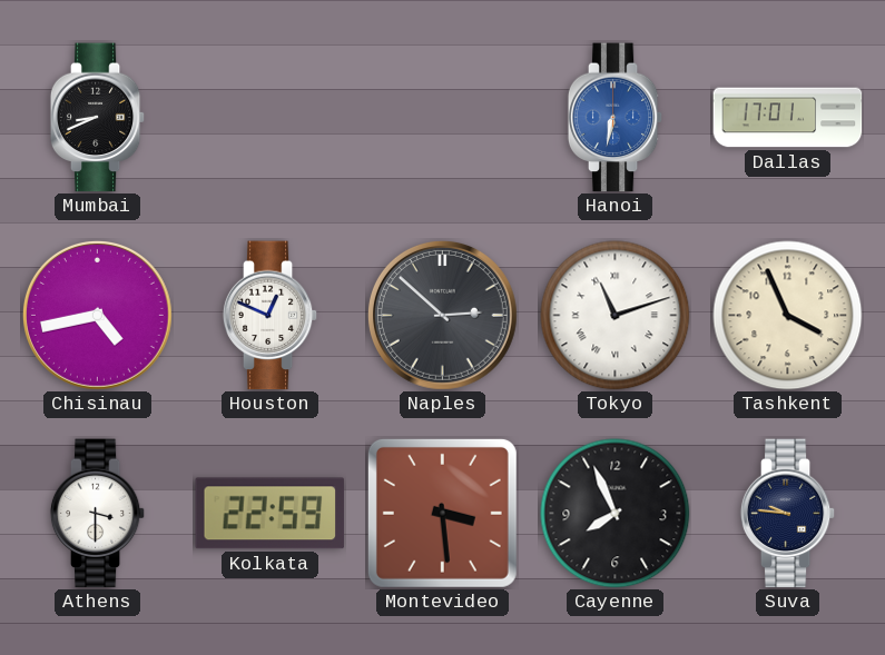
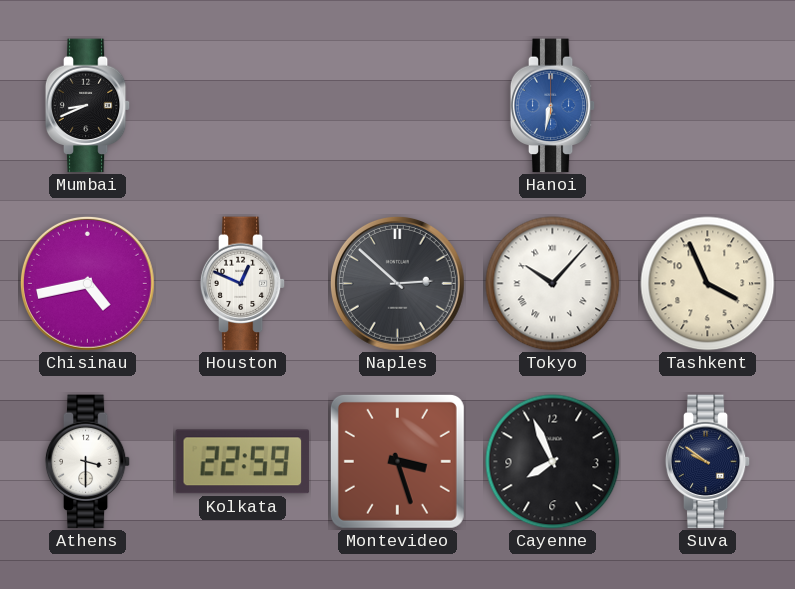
Dallas: 17:01 -> none (788, 118)
Tokyo: 11:12 -> 10:07 (553, 284)
Montevideo: 3:29 -> 3:27 (397, 461)
Suva: 9:46 -> 9:51 (708, 462)
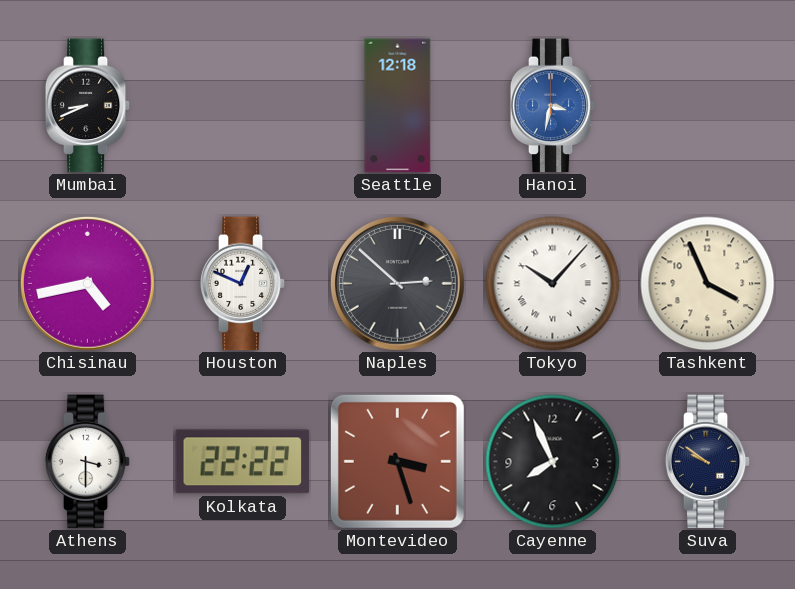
Seattle: none -> 12:18 (398, 106)
Hanoi: 6:32 -> 3:32 (553, 106)
Kolkata: 22:59 -> 22:22 (243, 462)
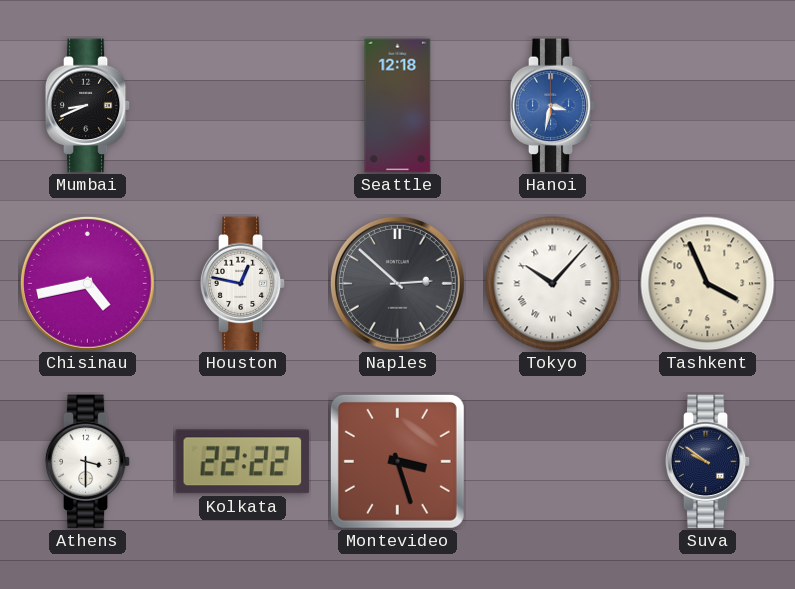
Houston: 12:49 -> 12:47 (243, 284)
Cayenne: 7:56 -> none (553, 462)
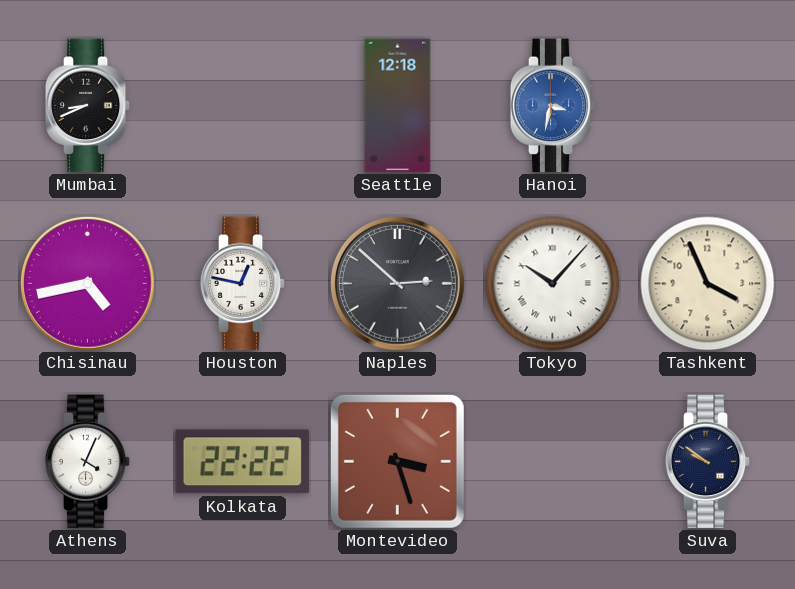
Athens: 3:30 -> 4:04 (88, 462)
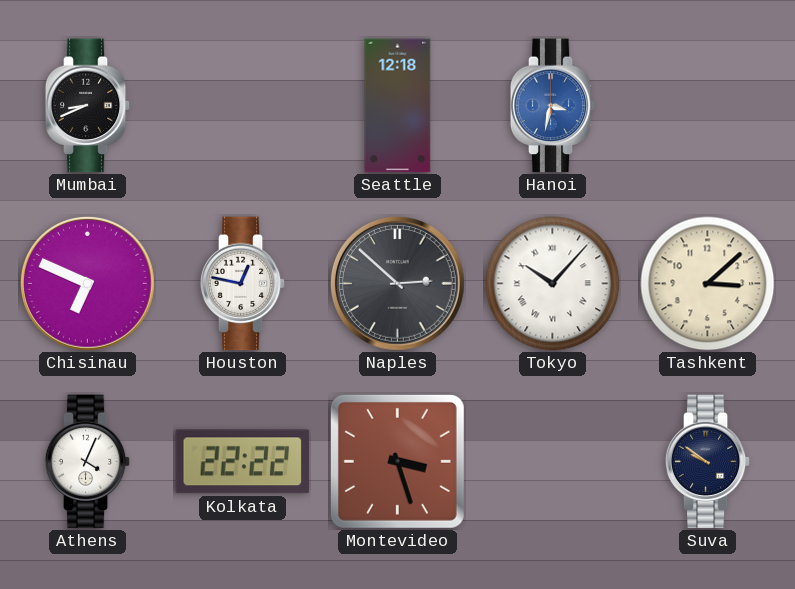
Chisinau: 4:43 -> 6:49 (87, 283)
Tashkent: 3:56 -> 3:08 (708, 284)
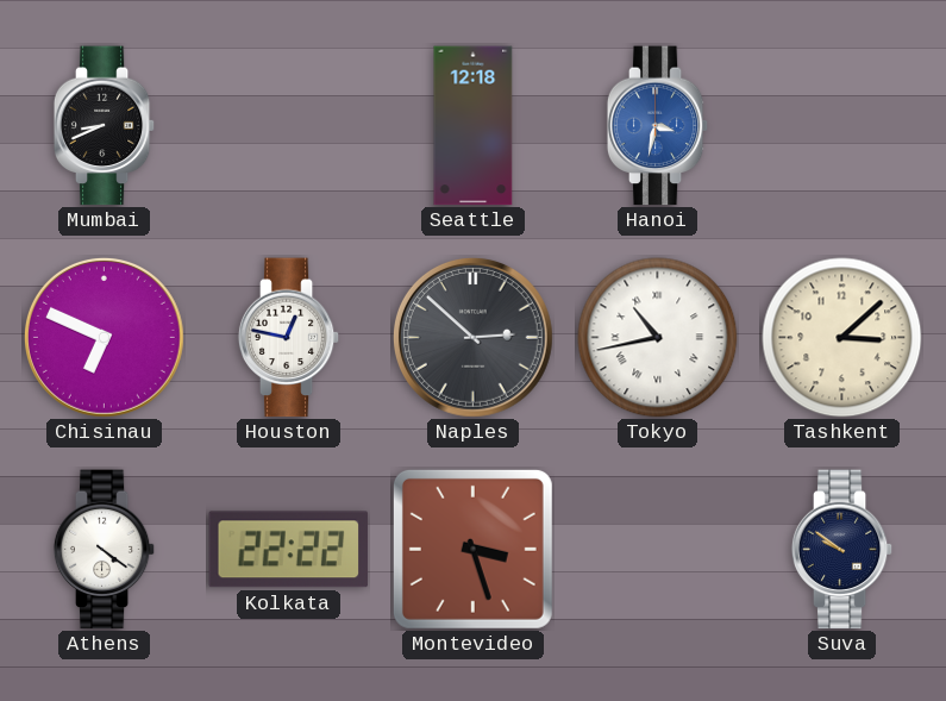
Tokyo: 10:07 -> 10:43 (658, 338)
Athens: 4:04 -> 4:21 (105, 550)
